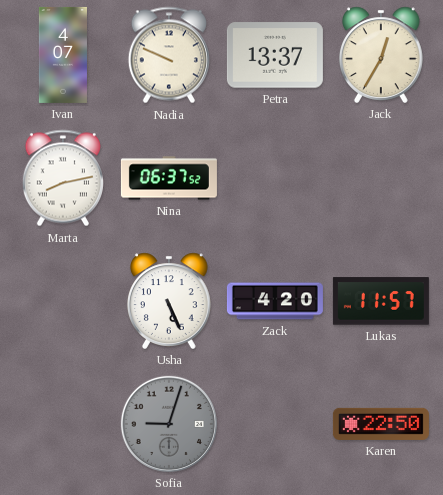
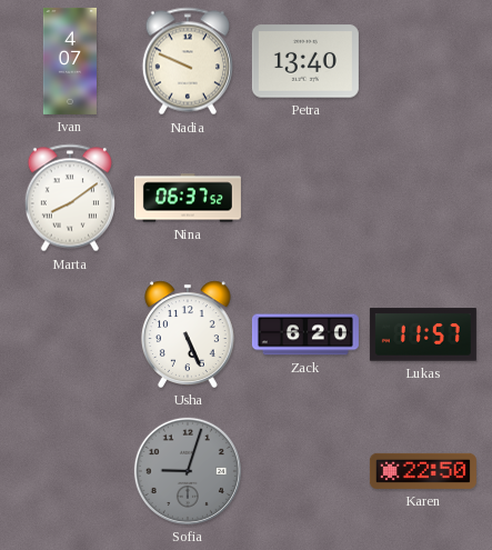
Petra: 13:37 -> 13:40 (305, 61)
Jack: 12:35 -> none (382, 55)
Marta: 8:13 -> 8:09 (70, 198)
Zack: 4:20 -> 6:20 (305, 334)
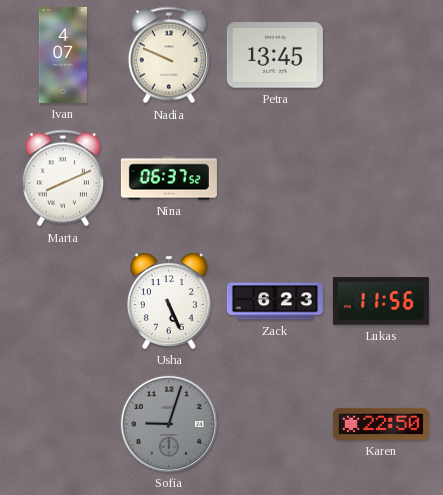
Petra: 13:40 -> 13:45 (275, 55)
Marta: 8:09 -> 8:11 (63, 178)
Zack: 6:20 -> 6:23 (275, 301)
Lukas: 11:57 -> 11:56 (381, 301)
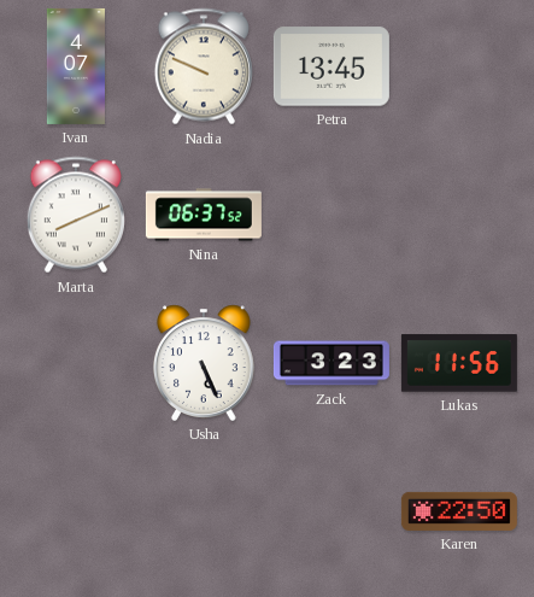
Zack: 6:23 -> 3:23 (331, 363)
Sofia: 9:03 -> none (169, 424)
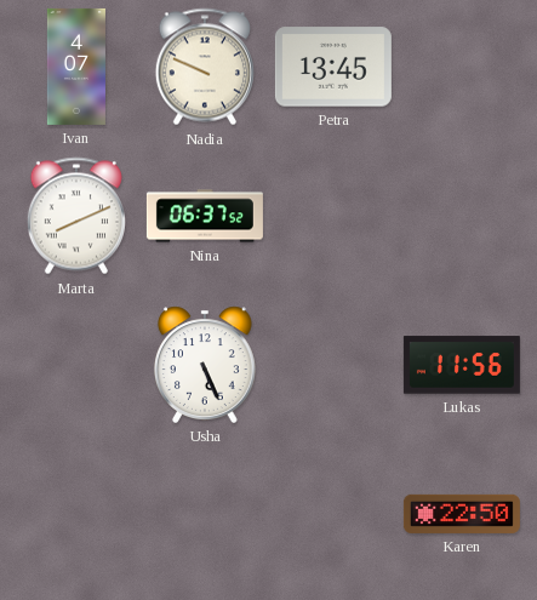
Zack: 3:23 -> none (331, 363)
